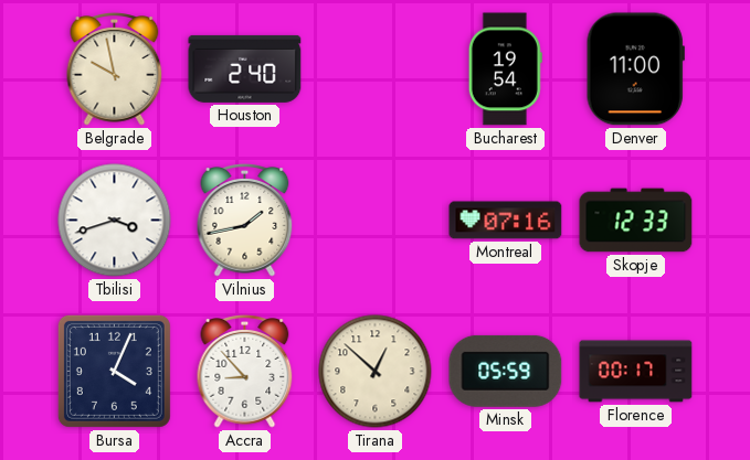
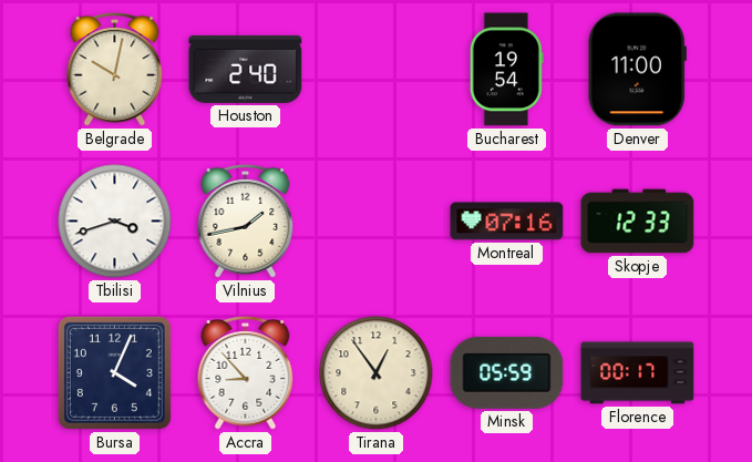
Belgrade: 9:58 -> 10:02 (115, 70)
Tirana: 12:52 -> 12:54 (377, 373)
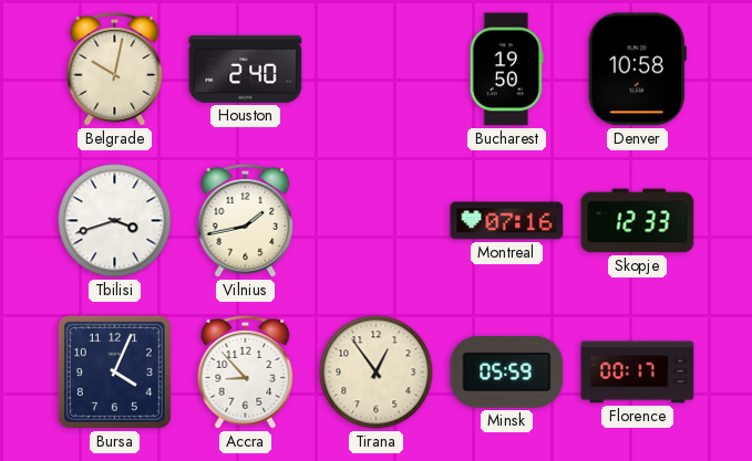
Bucharest: 19:54 -> 19:50 (506, 70)
Denver: 11:00 -> 10:58 (637, 70)
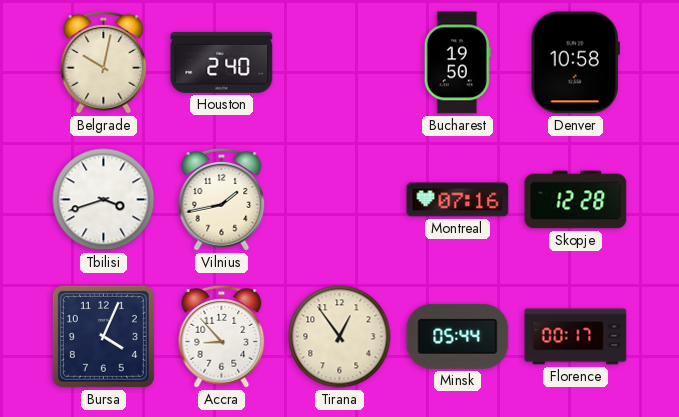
Skopje: 12:33 -> 12:28 (576, 200)
Minsk: 05:59 -> 05:44 (458, 336)
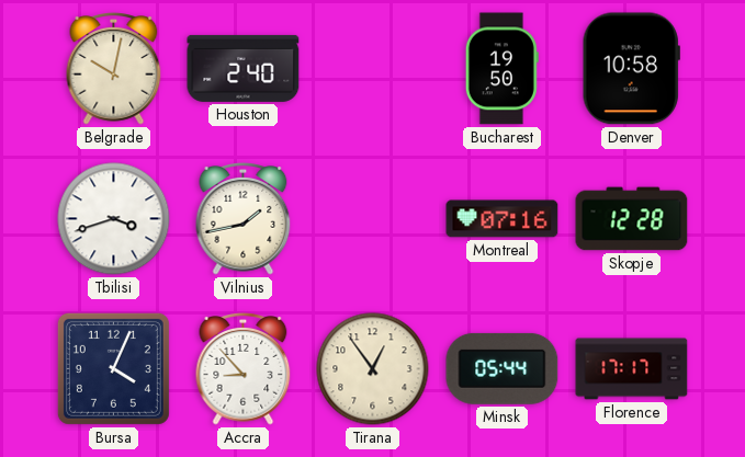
Florence: 00:17 -> 17:17 (632, 369)
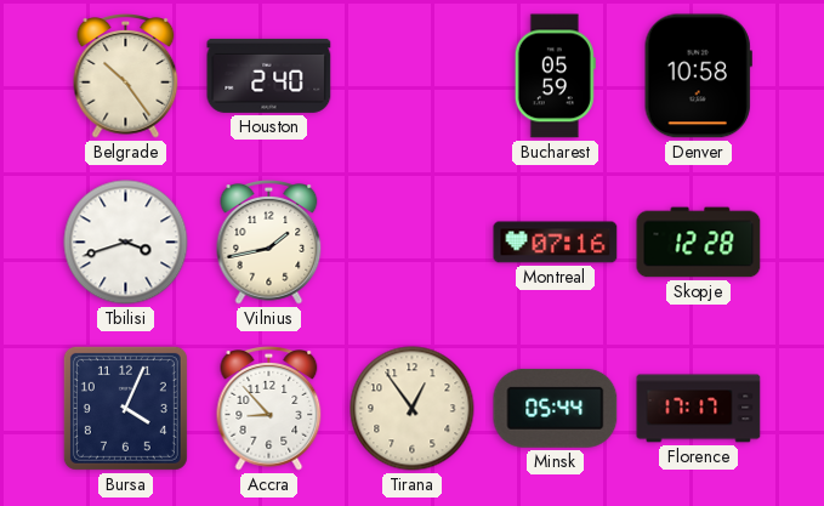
Belgrade: 10:02 -> 10:24 (126, 76)
Bucharest: 19:50 -> 05:59 (555, 76)
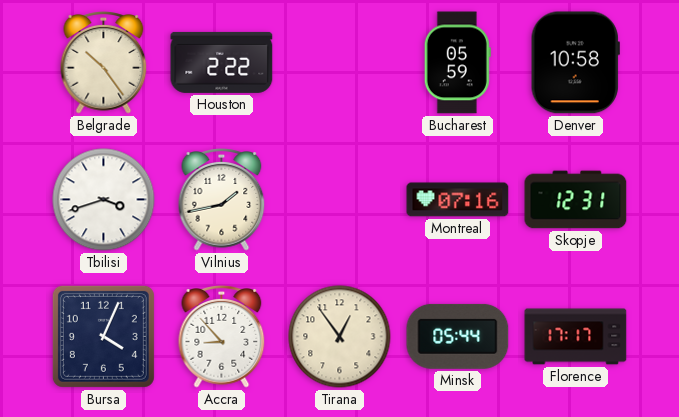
Houston: 2:40 -> 2:22 (222, 62)
Skopje: 12:28 -> 12:31 (576, 200)
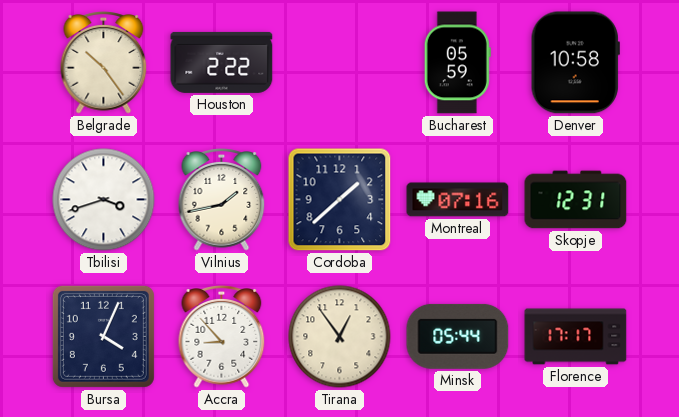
Cordoba: none -> 1:38 (340, 200)
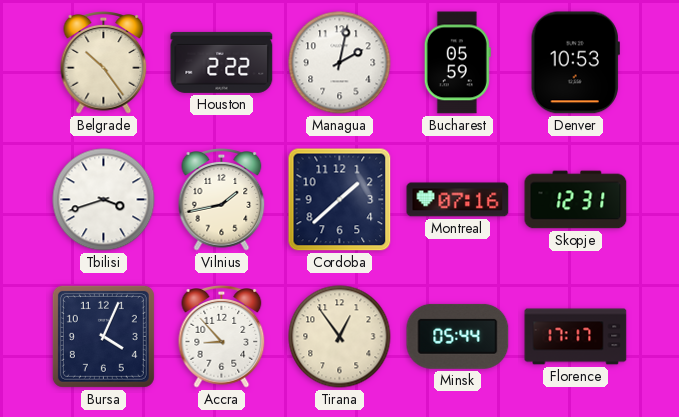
Managua: none -> 2:02 (340, 63)
Denver: 10:58 -> 10:53 (575, 63)
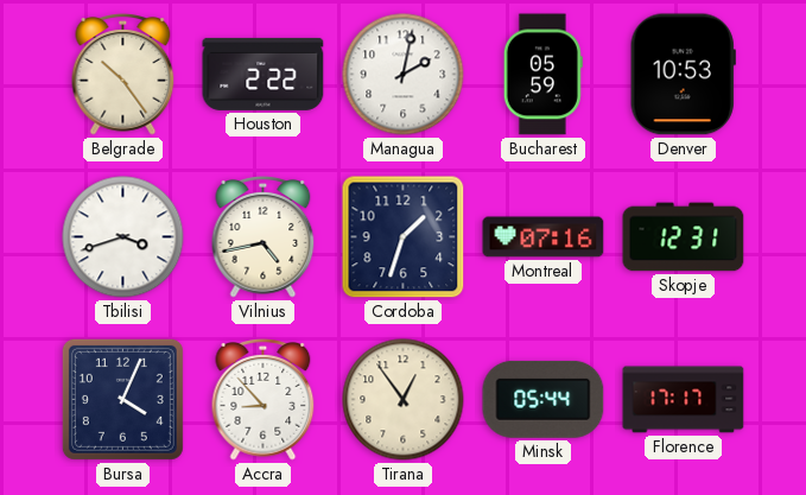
Vilnius: 1:43 -> 4:43 (264, 237)
Cordoba: 1:38 -> 1:33 (404, 237)
